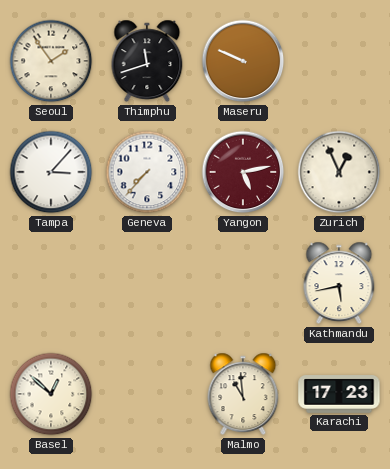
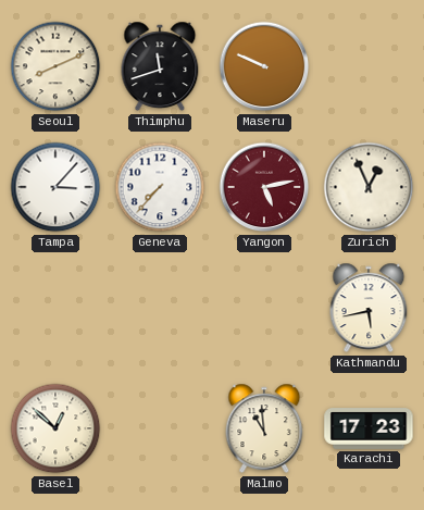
Seoul: 1:54 -> 8:11 (55, 66)
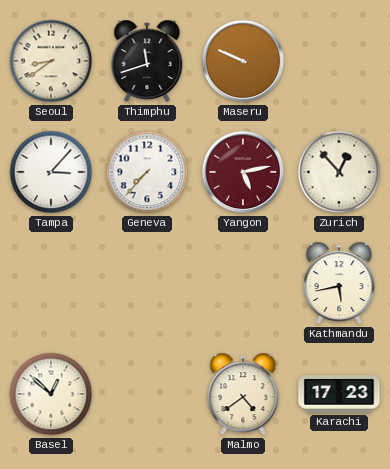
Seoul: 8:11 -> 8:39 (51, 61)
Zurich: 12:56 -> 12:53 (339, 172)
Malmo: 10:59 -> 4:39 (243, 394)
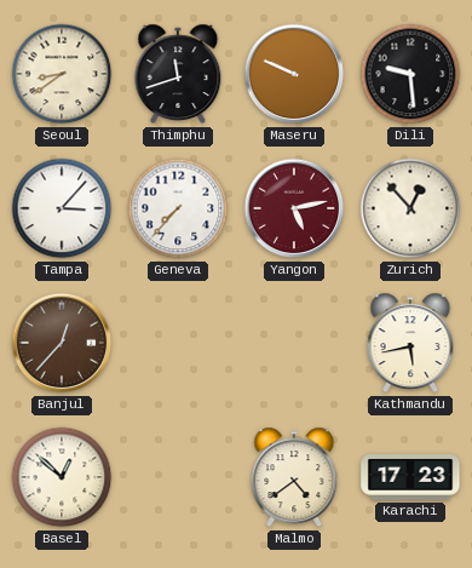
Dili: none -> 9:29 (410, 74)
Banjul: none -> 12:37 (62, 343)
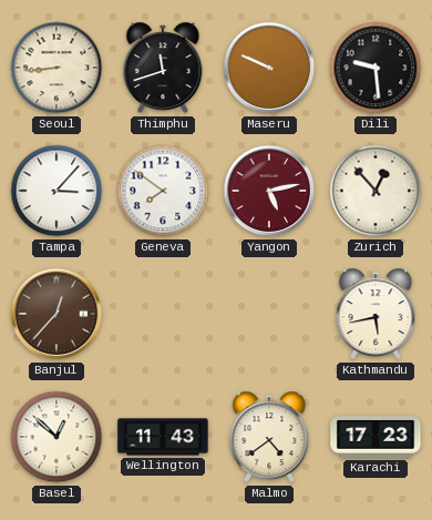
Seoul: 8:39 -> 8:44 (56, 68)
Geneva: 7:37 -> 7:51 (163, 191)
Wellington: none -> 11:43 (163, 437)
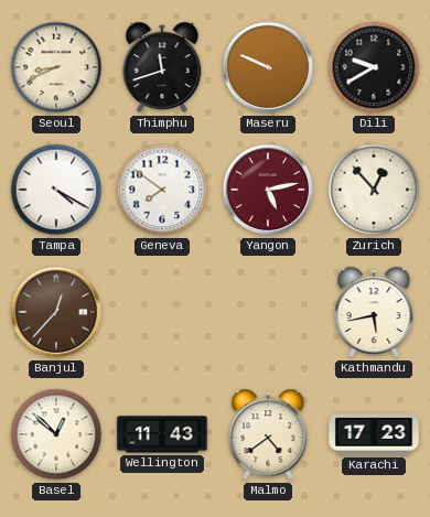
Seoul: 8:44 -> 8:41 (56, 67)
Dili: 9:29 -> 9:40 (374, 67)
Tampa: 3:07 -> 4:20 (56, 190)
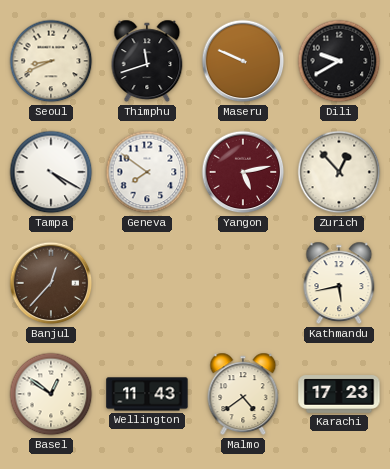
Basel: 12:52 -> 12:51 (51, 394)
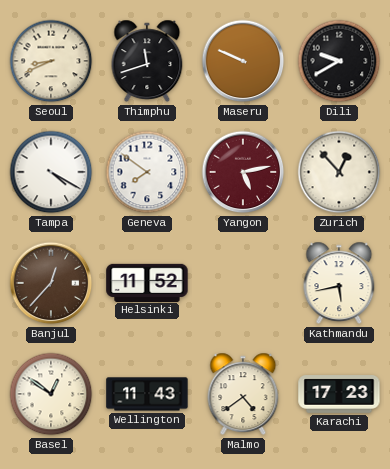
Helsinki: none -> 11:52 (147, 282)
